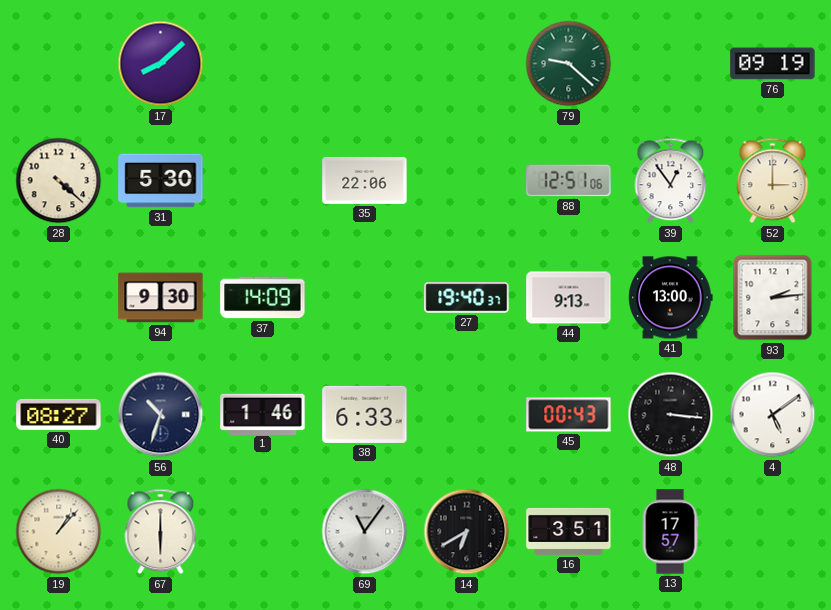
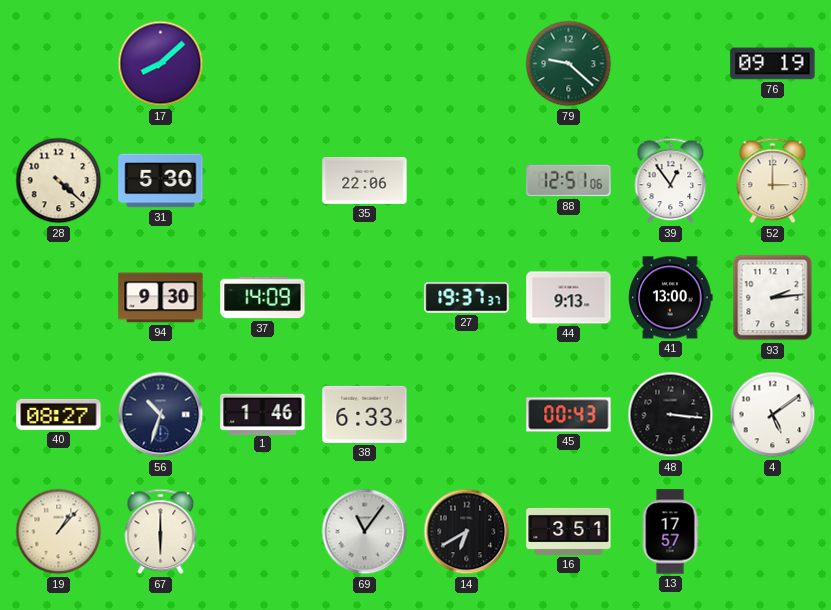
27: 19:40 -> 19:37 (467, 298)
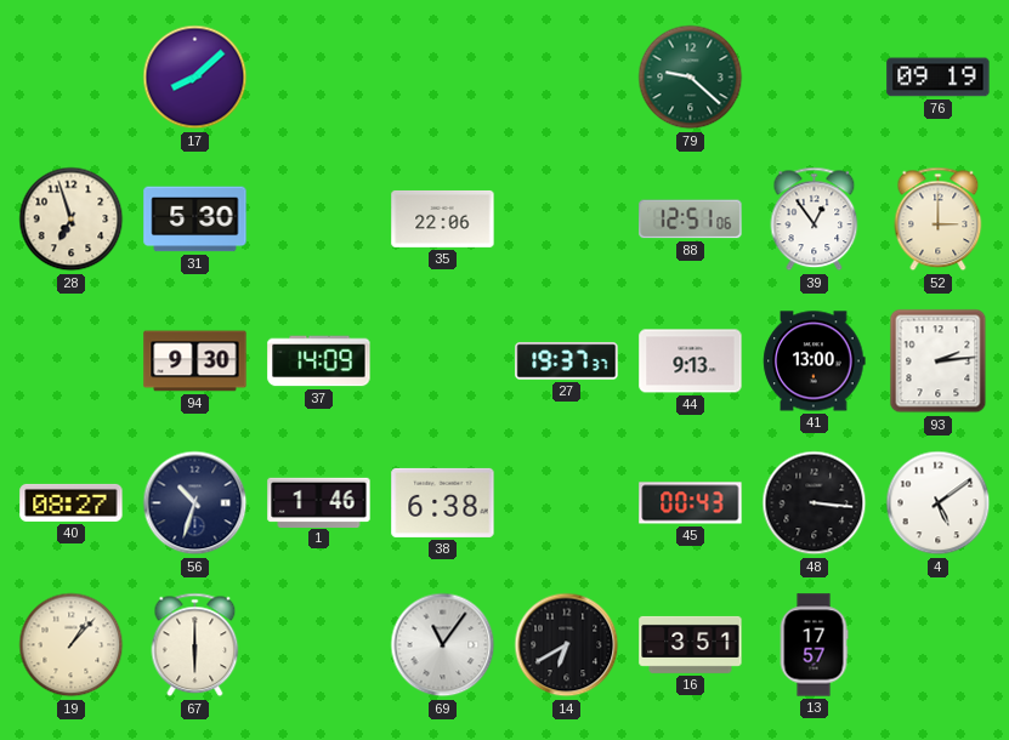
28: 4:22 -> 6:57 (72, 220)
38: 6:33 -> 6:38 (443, 502)
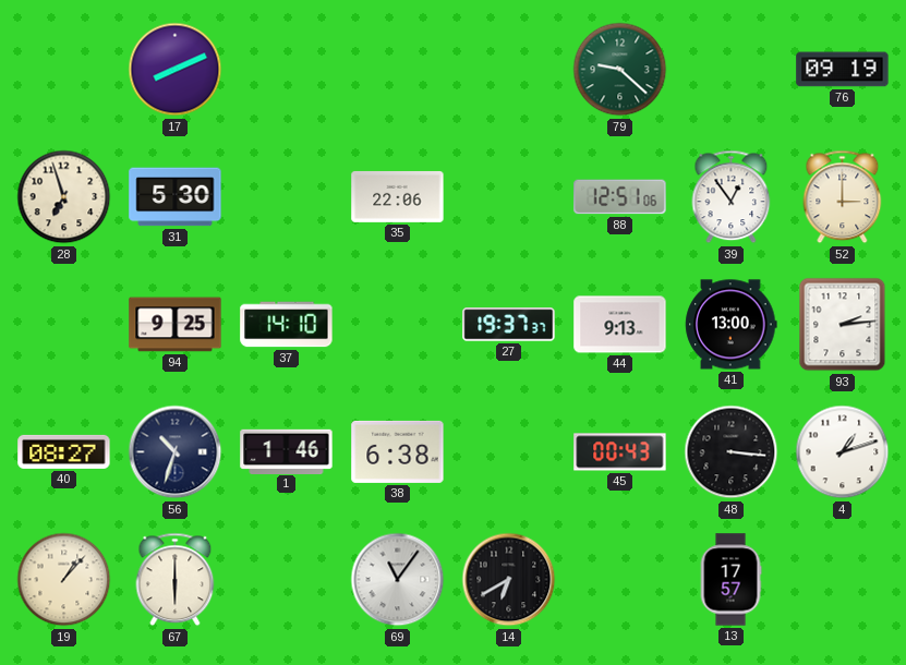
17: 8:08 -> 8:11 (176, 70)
94: 9:30 -> 9:25 (176, 325)
37: 14:09 -> 14:10 (287, 325)
4: 5:09 -> 1:12 (843, 452)
16: 3:51 -> none (691, 644)
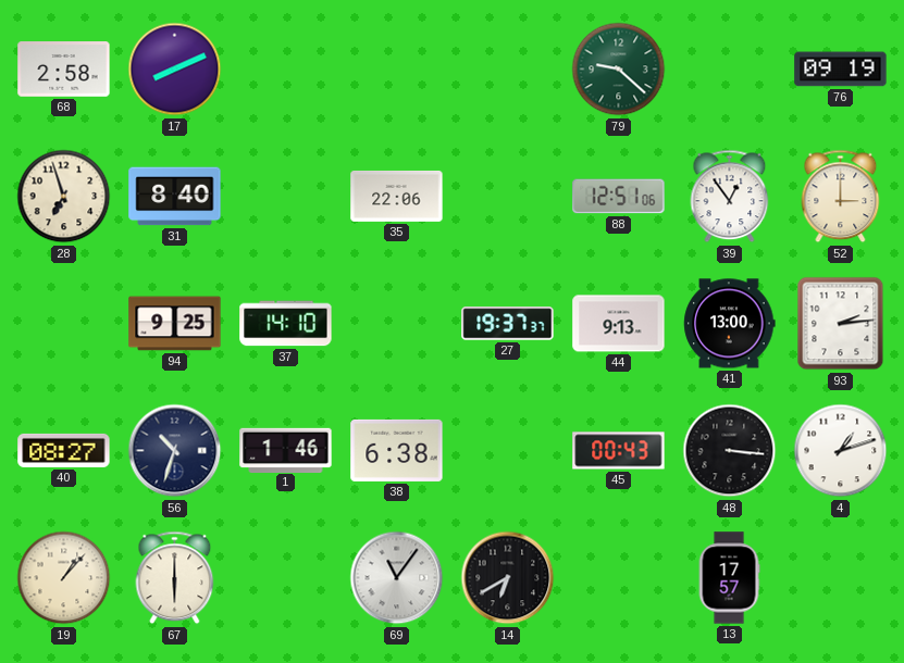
68: none -> 2:58 (64, 70)
31: 5:30 -> 8:40 (175, 197)
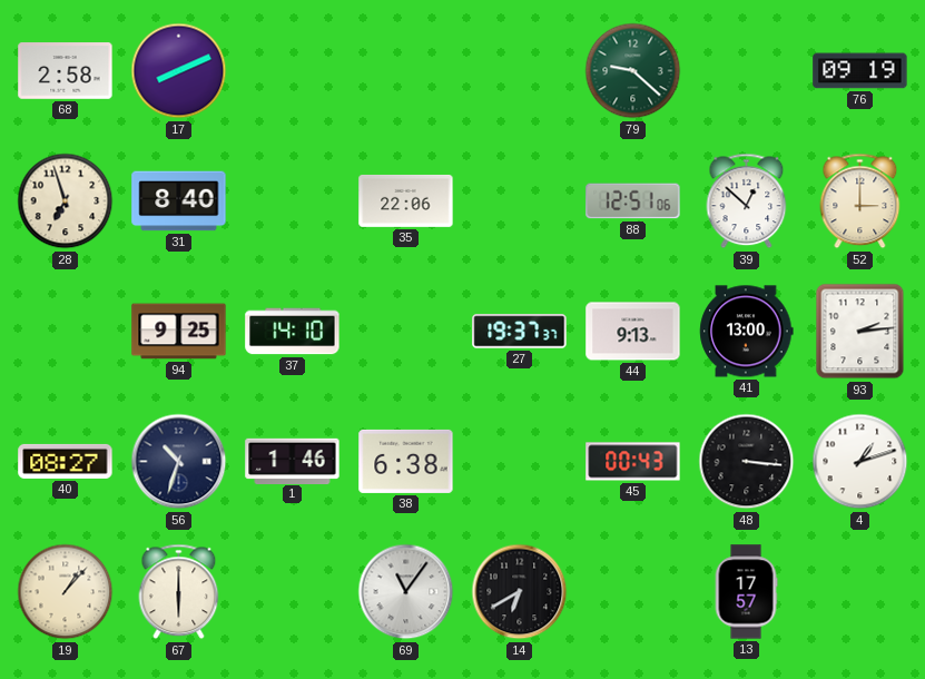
39: 12:54 -> 12:52 (747, 201)
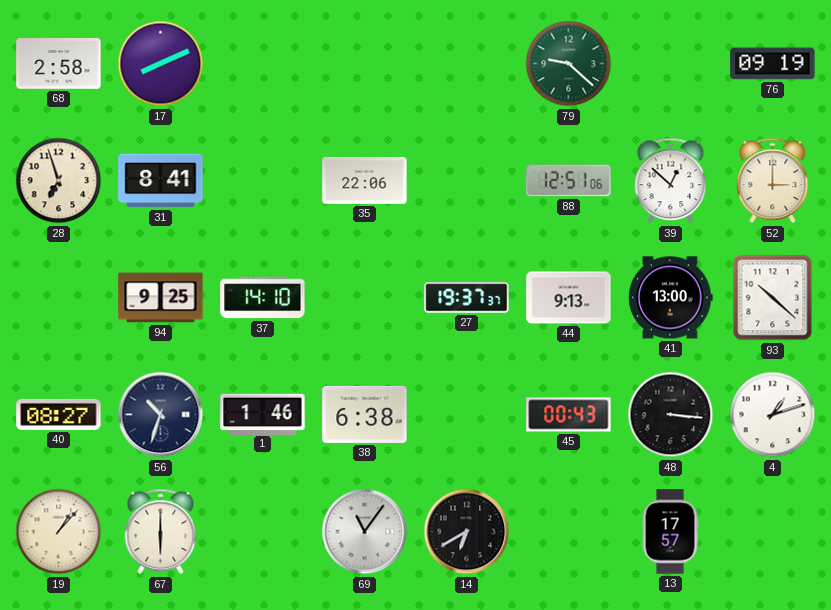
31: 8:40 -> 8:41 (161, 181)
93: 2:14 -> 10:22 (773, 298)
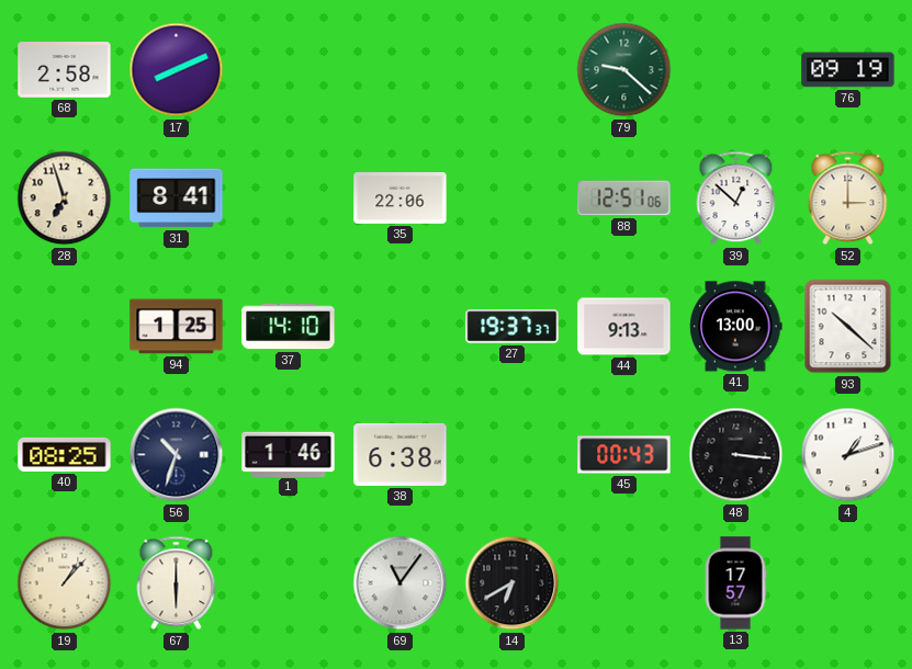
94: 9:25 -> 1:25 (177, 327)
40: 08:27 -> 08:25 (65, 454)
